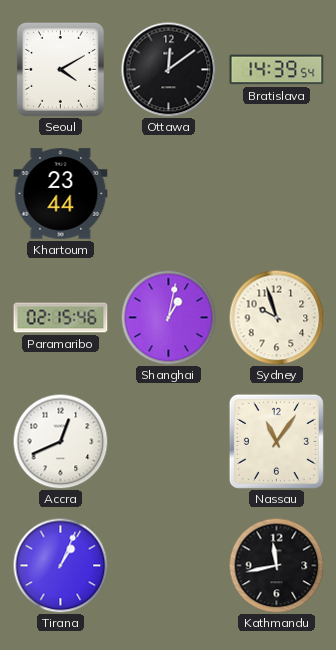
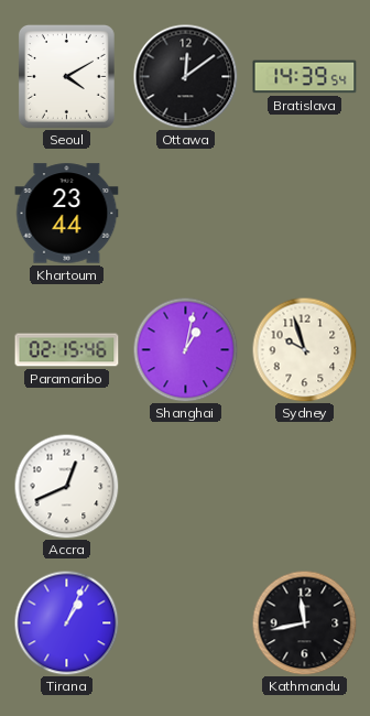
Nassau: 11:06 -> none (276, 441)
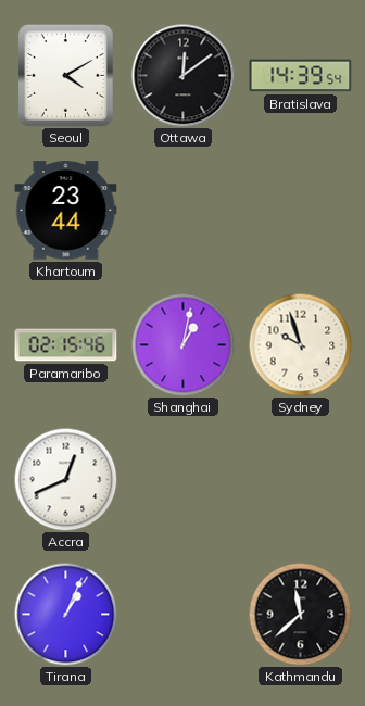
Kathmandu: 11:43 -> 11:38 (300, 614)
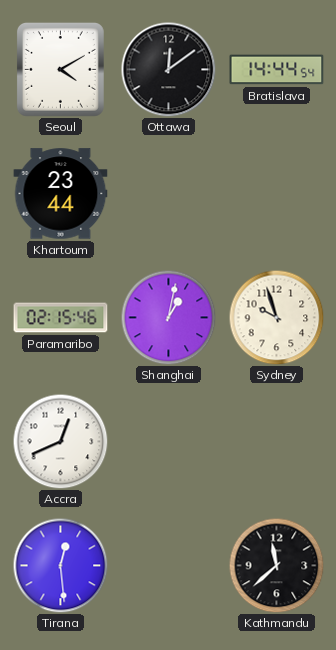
Bratislava: 14:39 -> 14:44 (277, 70)
Tirana: 1:04 -> 12:29 (60, 565)
